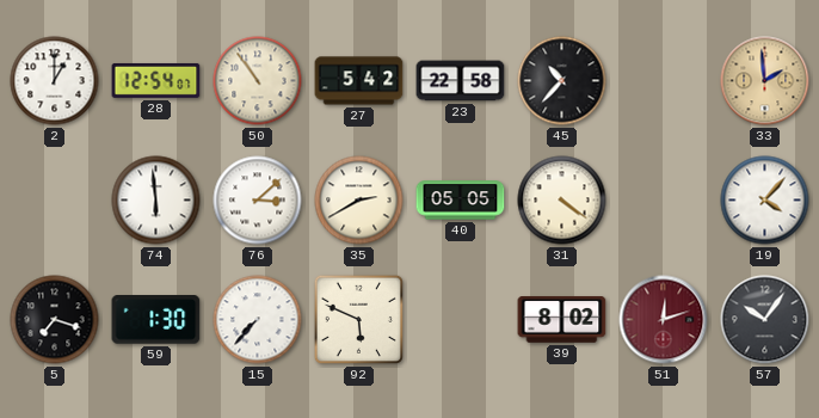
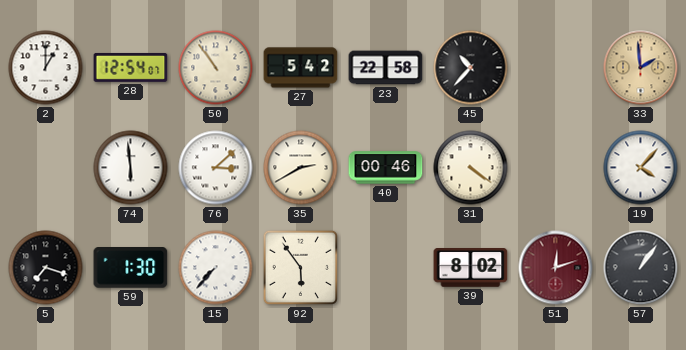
40: 05:05 -> 00:46 (386, 168)
92: 5:49 -> 5:54 (300, 267)
57: 10:06 -> 1:06 (641, 268)
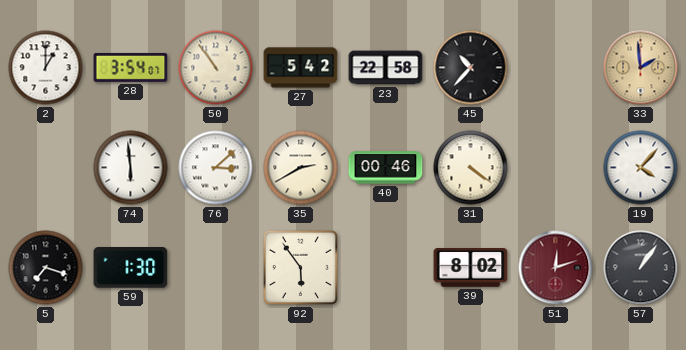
28: 12:54 -> 3:54 (131, 67)
15: 7:37 -> none (216, 268)
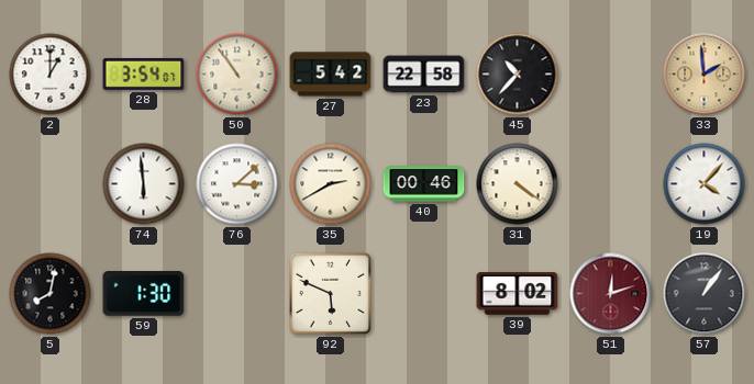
5: 7:18 -> 8:02 (51, 294)
92: 5:54 -> 5:49 (330, 293)
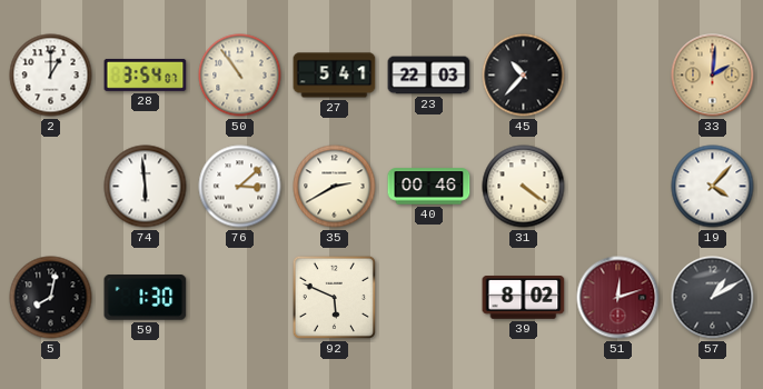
27: 5:42 -> 5:41 (335, 76)
23: 22:58 -> 22:03 (429, 76)
33: 1:59 -> 2:01 (713, 76)
57: 1:06 -> 1:10 (713, 298)
